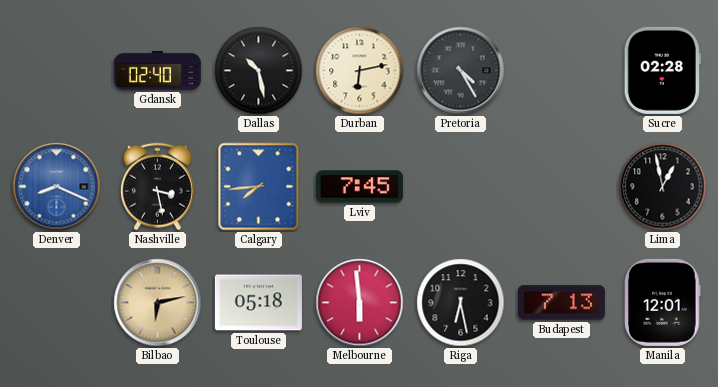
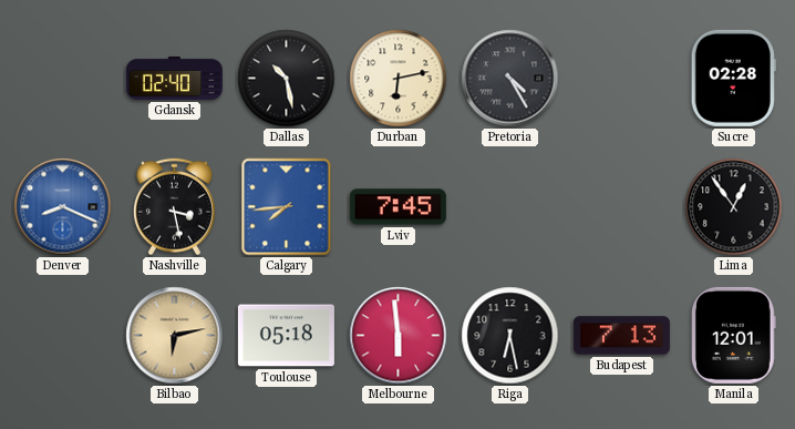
Lima: 12:58 -> 12:54 (734, 207)
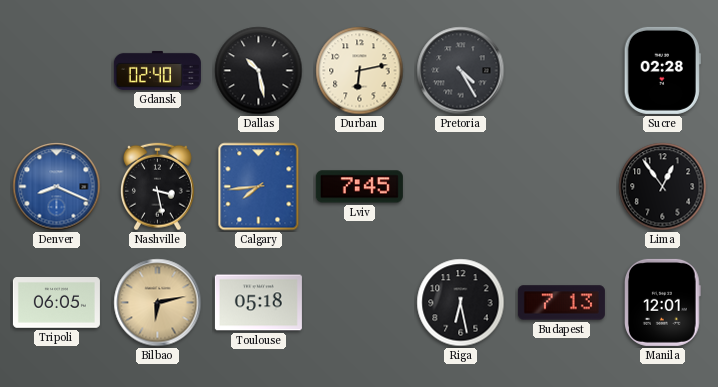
Tripoli: none -> 06:05 (56, 303)
Melbourne: 5:59 -> none (399, 336)
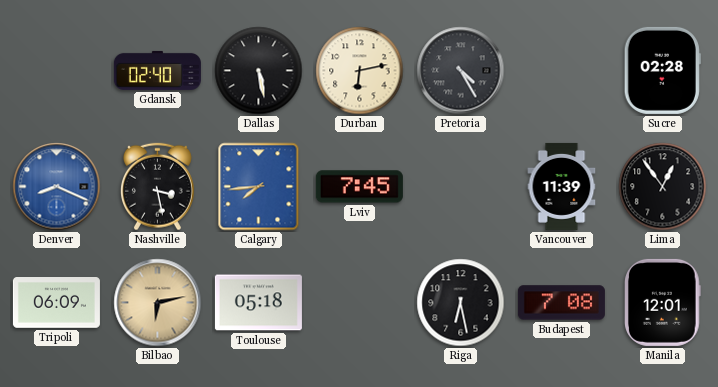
Dallas: 10:28 -> 5:28 (259, 71)
Vancouver: none -> 11:39 (562, 186)
Tripoli: 06:05 -> 06:09 (56, 303)
Budapest: 7:13 -> 7:08 (561, 303)
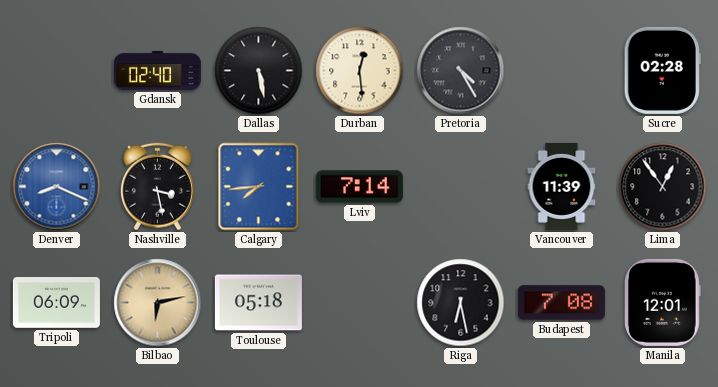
Durban: 6:13 -> 12:29 (360, 71)
Lviv: 7:45 -> 7:14 (359, 187)
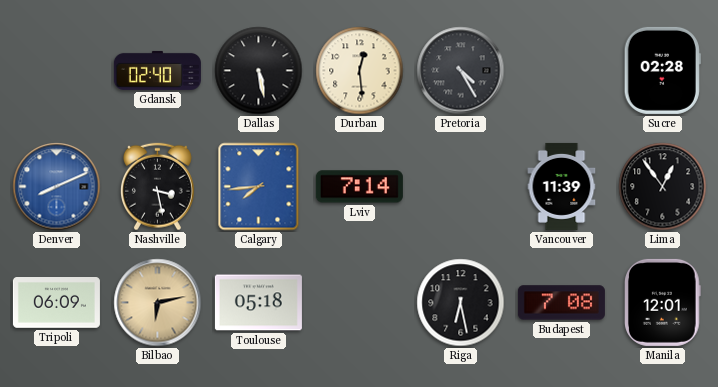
Denver: 8:19 -> 8:11 (57, 187)
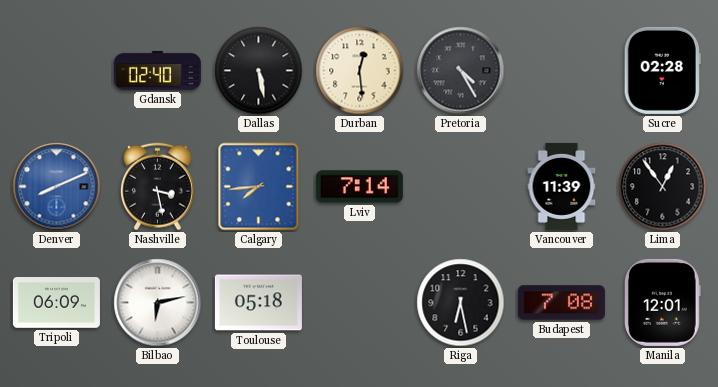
Bilbao dial: champagne -> white (158, 303)
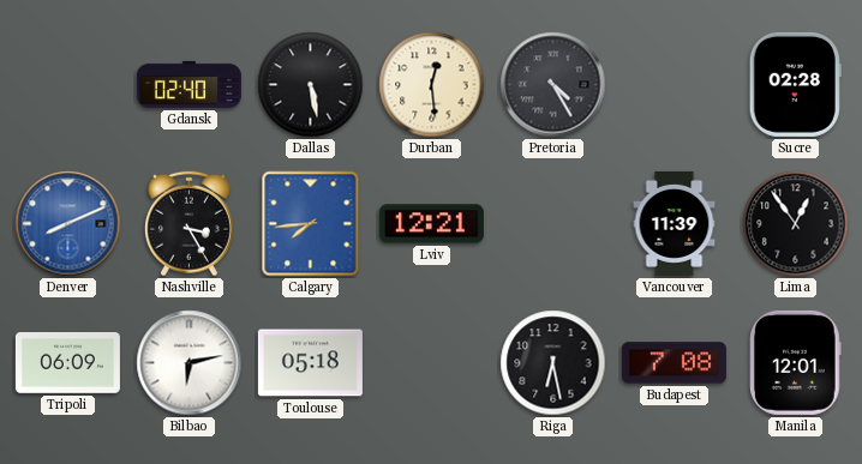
Nashville: 3:28 -> 3:25 (188, 224)
Lviv: 7:14 -> 12:21 (431, 224)
